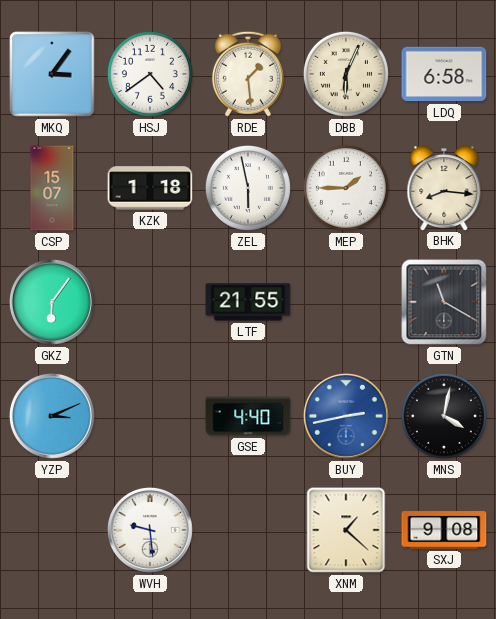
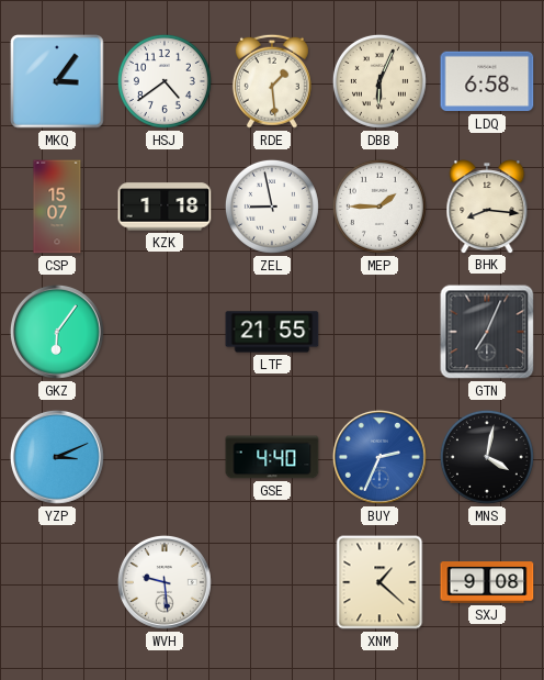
ZEL: 5:58 -> 8:58 (272, 207)
GTN: 11:20 -> 7:04 (487, 332)
BUY: 2:43 -> 2:34 (379, 457)
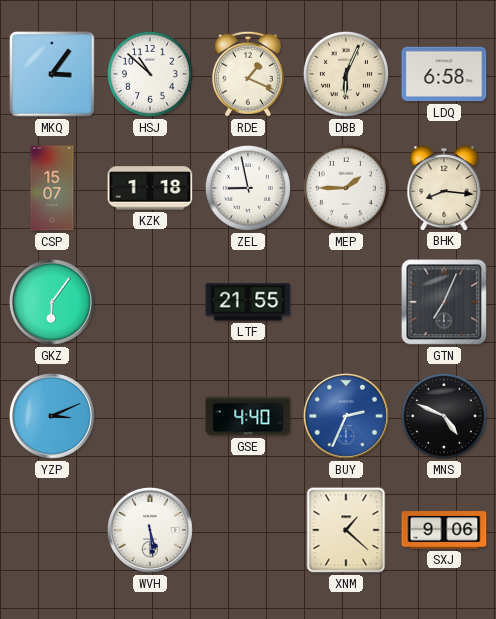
HSJ: 4:39 -> 10:52 (150, 74)
RDE: 1:29 -> 1:19 (248, 74)
MNS: 4:02 -> 4:49 (444, 416)
WVH: 9:29 -> 5:29 (150, 530)
SXJ: 9:08 -> 9:06 (444, 530)
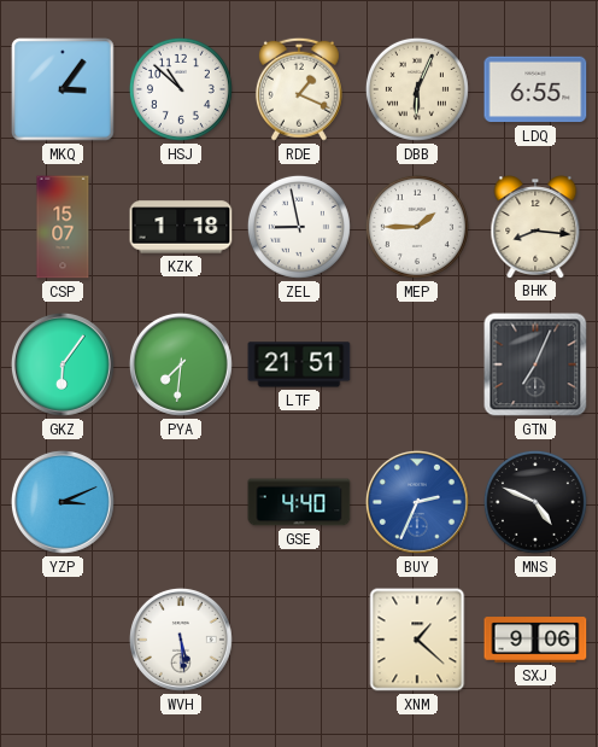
LDQ: 6:58 -> 6:55 (535, 89)
PYA: none -> 7:31 (181, 364)
LTF: 21:55 -> 21:51 (299, 364)
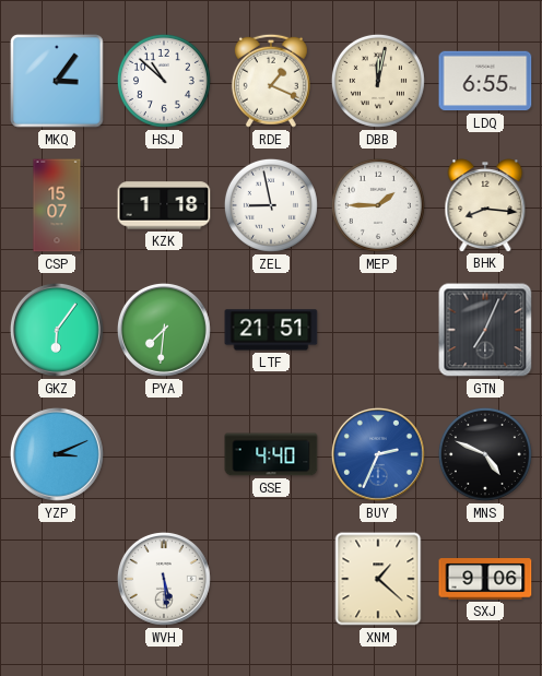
DBB: 6:04 -> 12:02 (378, 81)
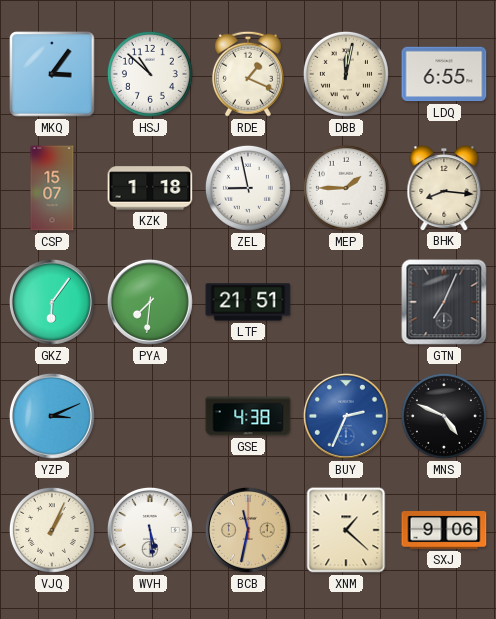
GSE: 4:40 -> 4:38 (248, 416)
VJQ: none -> 1:04 (52, 530)
BCB: none -> 11:32 (248, 530)
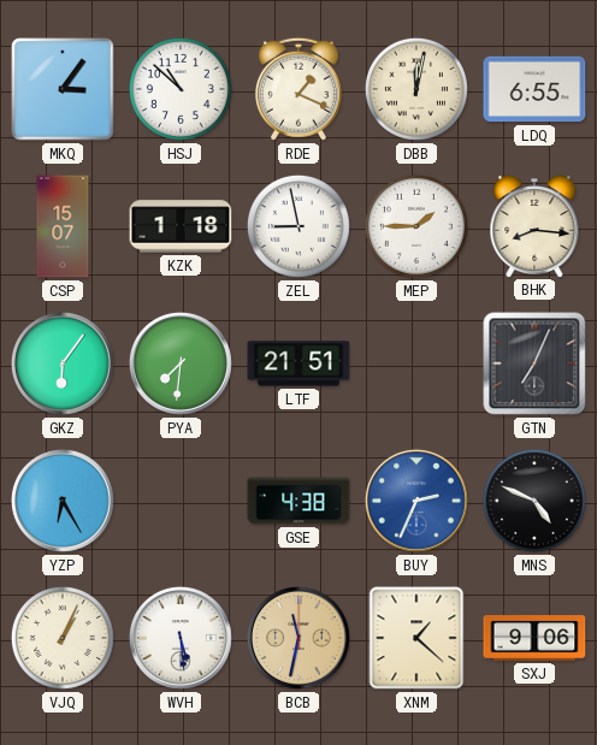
YZP: 3:11 -> 6:25 (63, 501)
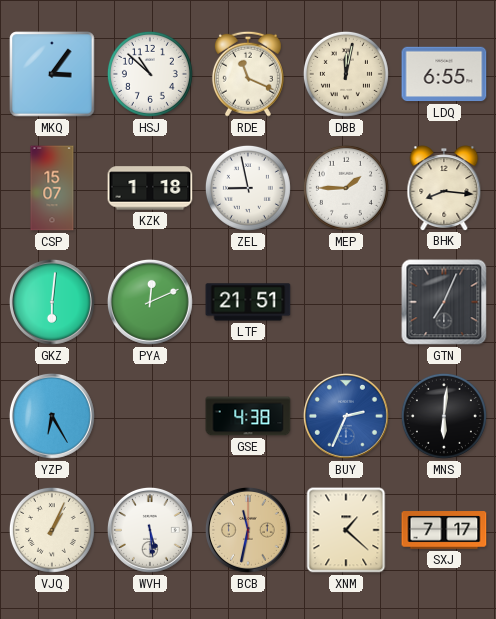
RDE: 1:19 -> 11:19 (248, 74)
GKZ: 6:06 -> 6:01 (52, 302)
PYA: 7:31 -> 12:11 (150, 302)
MNS: 4:49 -> 6:01 (444, 416)
SXJ: 9:06 -> 7:17 (444, 530)
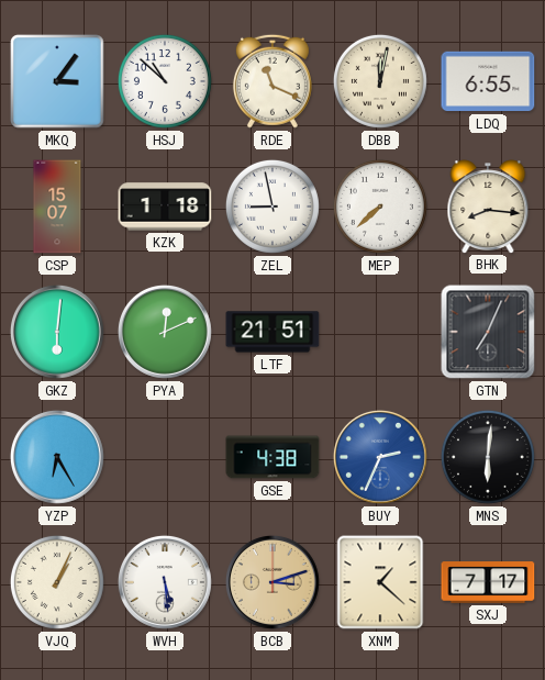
MEP: 1:45 -> 7:38 (380, 207)
BCB: 11:32 -> 3:12 (272, 582)
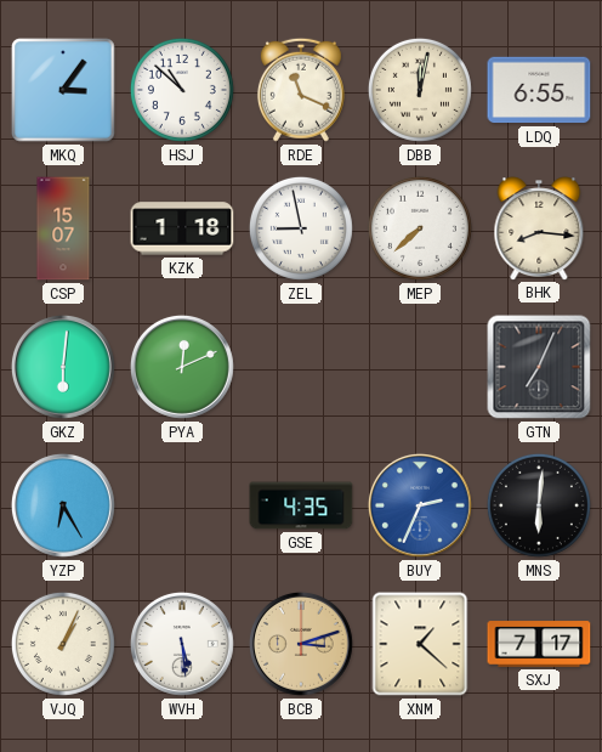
LTF: 21:51 -> none (272, 332)
GSE: 4:38 -> 4:35 (301, 505)
